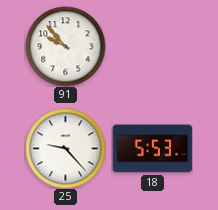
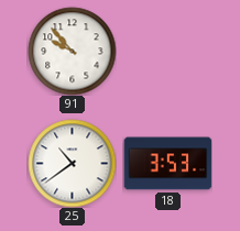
25: 9:23 -> 10:39 (72, 163)
18: 5:53 -> 3:53 (167, 164)
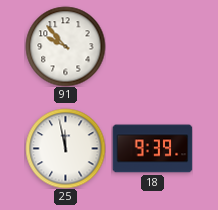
25: 10:39 -> 11:58 (65, 148)
18: 3:53 -> 9:39 (152, 149)
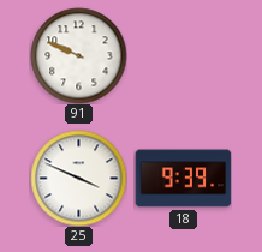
91: 9:53 -> 9:49 (78, 55)
25: 11:58 -> 3:49 (78, 178)
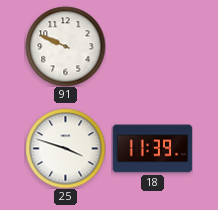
25: 3:49 -> 3:48 (65, 148)
18: 9:39 -> 11:39 (152, 149)
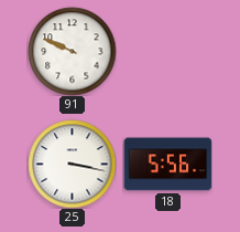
25: 3:48 -> 3:17 (72, 164)
18: 11:39 -> 5:56 (167, 165)
